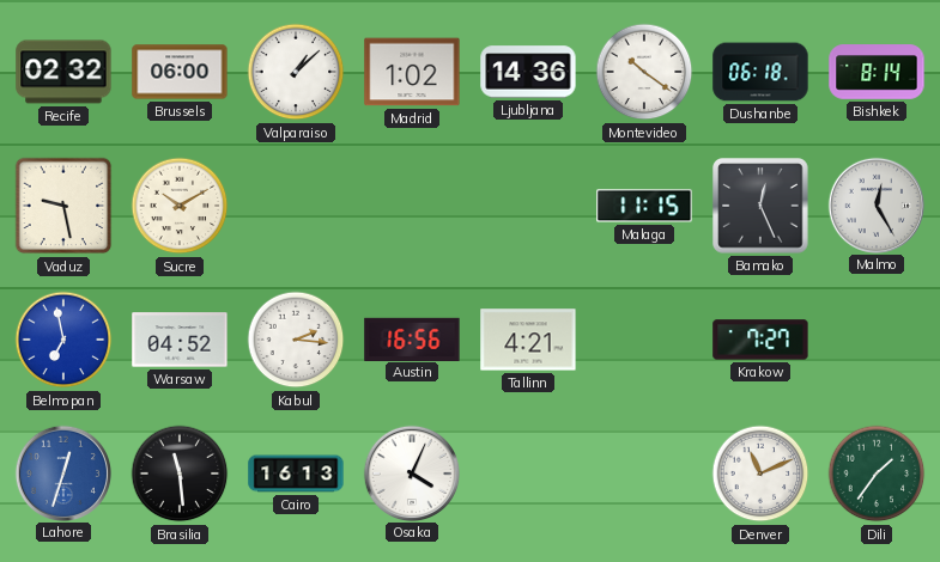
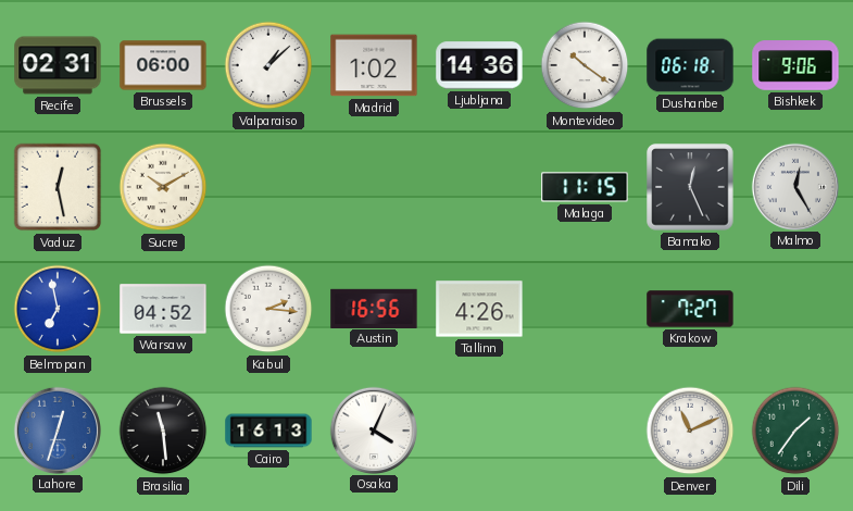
Recife: 02:32 -> 02:31 (58, 65)
Bishkek: 8:14 -> 9:06 (795, 65)
Vaduz: 9:28 -> 12:28 (58, 187)
Tallinn: 4:21 -> 4:26 (479, 309)
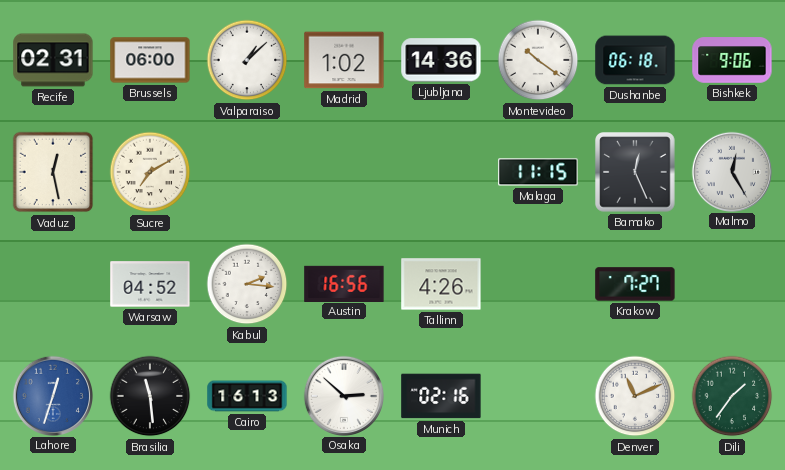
Sucre: 10:10 -> 7:10 (150, 172)
Belmopan: 6:58 -> none (58, 309)
Osaka: 4:04 -> 2:52 (343, 395)
Munich: none -> 02:16 (441, 396)
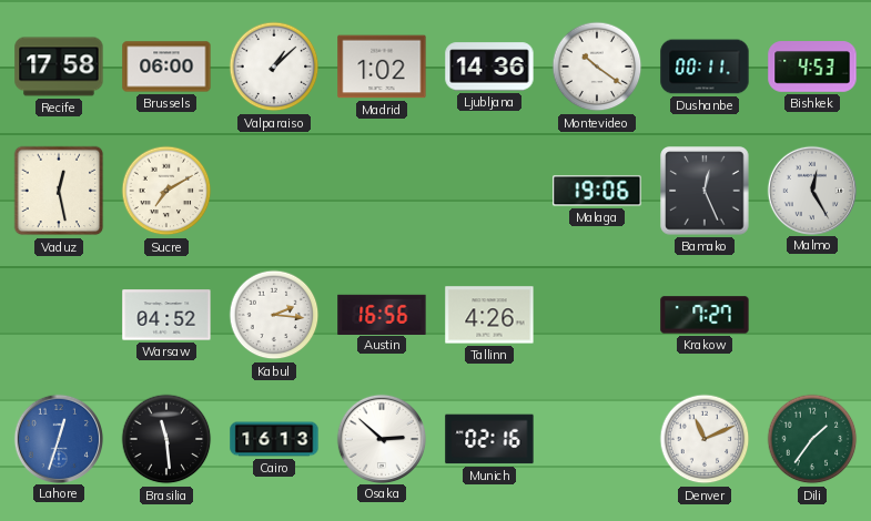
Recife: 02:31 -> 17:58 (59, 67)
Dushanbe: 06:18 -> 00:11 (705, 67)
Bishkek: 9:06 -> 4:53 (812, 67)
Malaga: 11:15 -> 19:06 (597, 191)
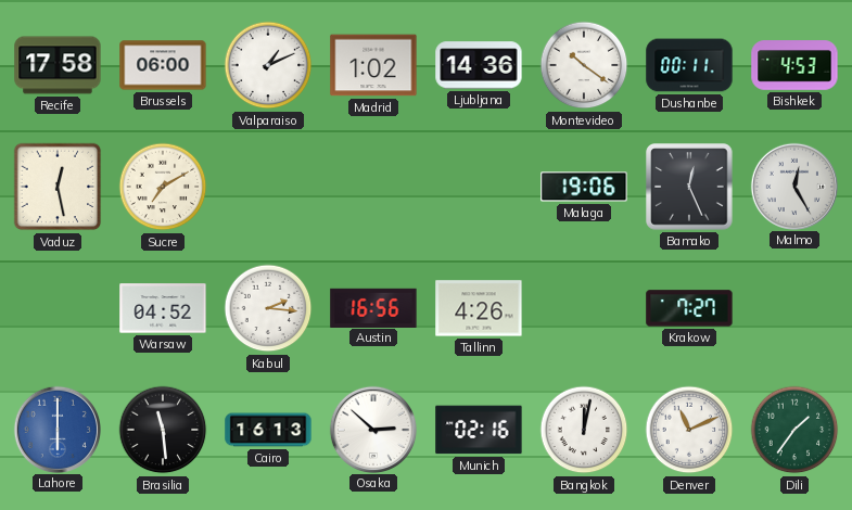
Valparaiso: 1:08 -> 1:11 (268, 65)
Lahore: 12:33 -> 6:00 (56, 429)
Bangkok: none -> 12:02 (584, 430)
